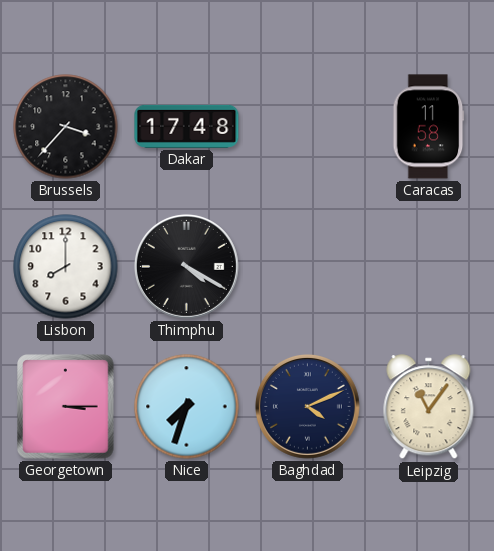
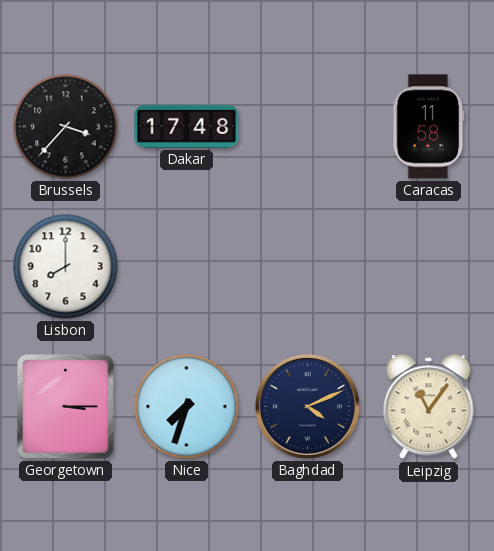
Thimphu: 4:20 -> none (186, 266)
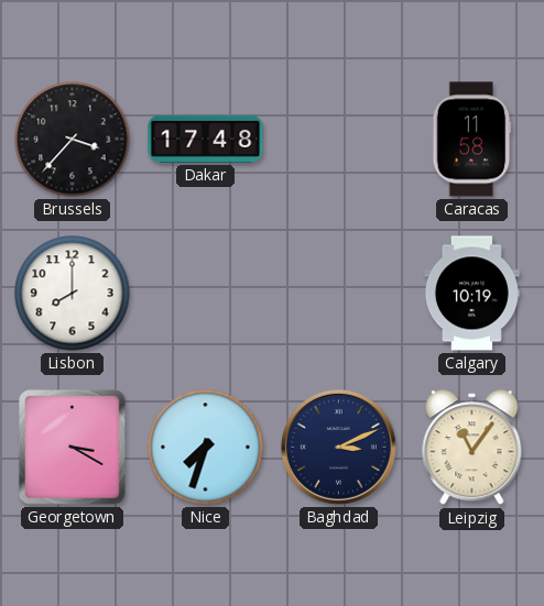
Calgary: none -> 10:19 (471, 294)
Georgetown: 3:15 -> 3:20 (73, 448)
Baghdad: 4:11 -> 3:11 (338, 447)
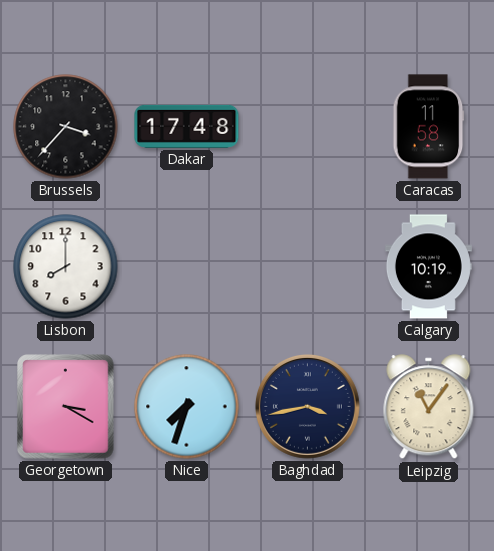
Baghdad: 3:11 -> 3:43 (307, 406)
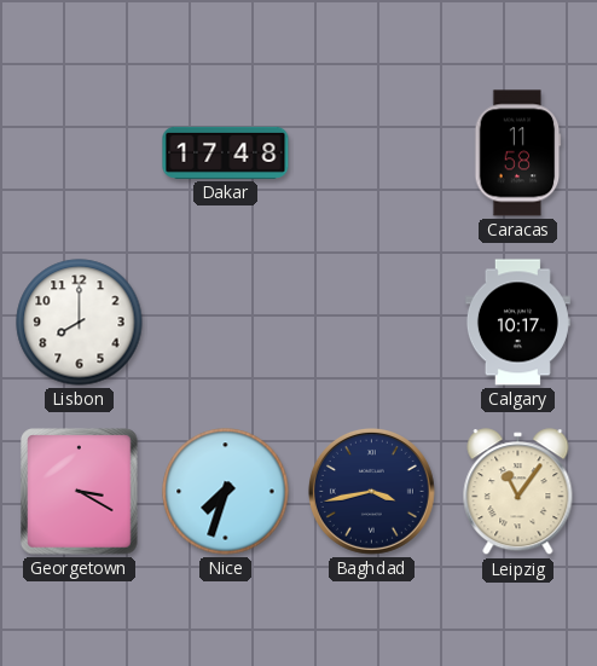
Brussels: 3:37 -> none (66, 127)
Calgary: 10:19 -> 10:17 (517, 323)
